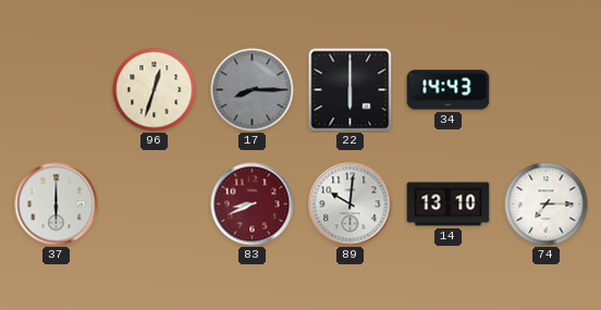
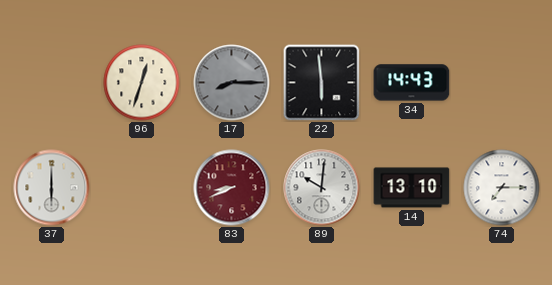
22: 6:00 -> 5:59 (322, 83)
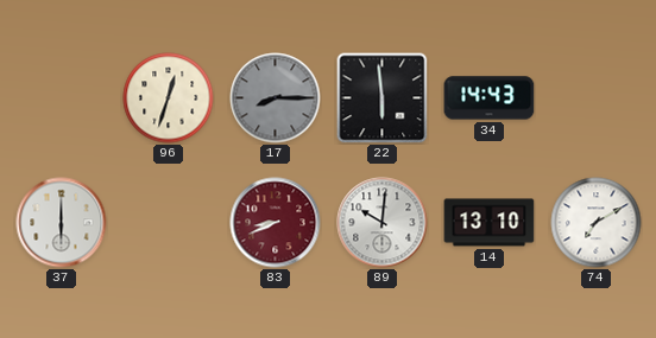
74: 7:15 -> 7:10 (597, 223)
